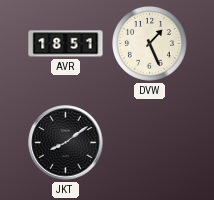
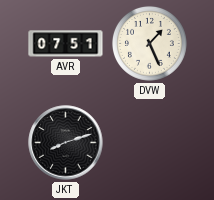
AVR: 18:51 -> 07:51 (66, 44)
JKT: 8:09 -> 8:12 (66, 143)
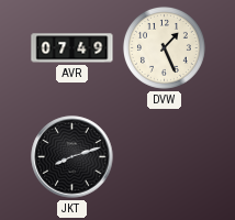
AVR: 07:51 -> 07:49 (72, 48)
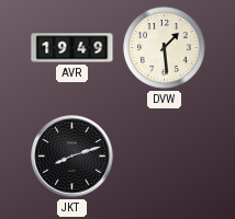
AVR: 07:49 -> 19:49 (72, 48)
DVW: 1:26 -> 1:29 (164, 47)
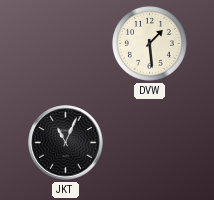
AVR: 19:49 -> none (72, 48)
JKT: 8:12 -> 11:04 (66, 143)
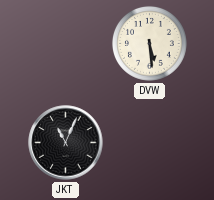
DVW: 1:29 -> 5:29 (149, 43)
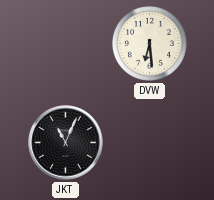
DVW: 5:29 -> 6:29 (149, 43)
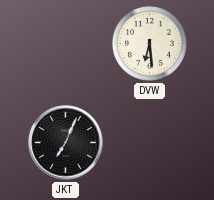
JKT: 11:04 -> 7:04 (66, 143)
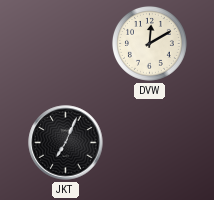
DVW: 6:29 -> 12:10 (149, 43)
